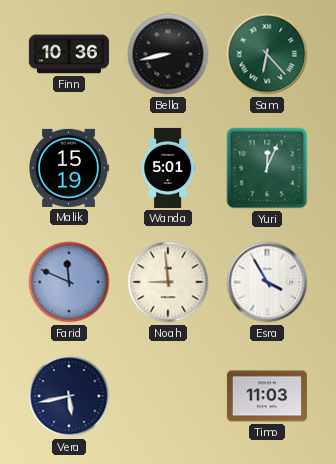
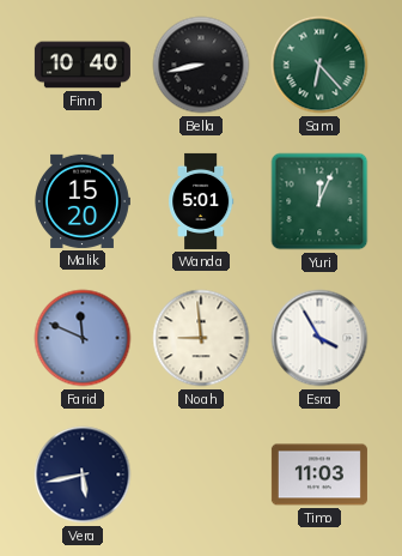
Finn: 10:36 -> 10:40 (83, 65)
Malik: 15:19 -> 15:20 (83, 201)
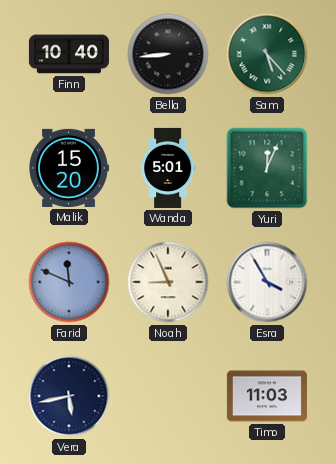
Bella: 8:43 -> 8:44 (168, 54)
Sam: 6:23 -> 5:23 (267, 54)
Noah: 8:59 -> 8:56 (168, 282)
